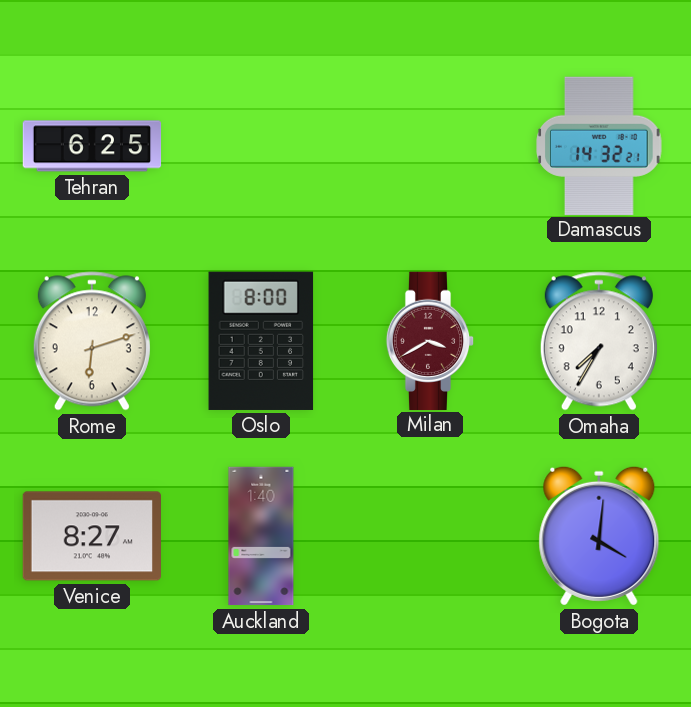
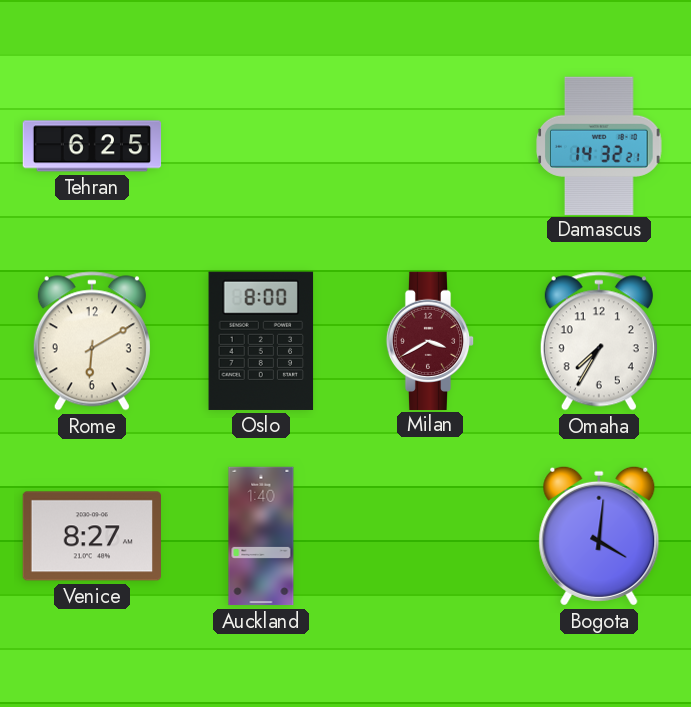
Rome: 6:12 -> 6:10 (92, 341)
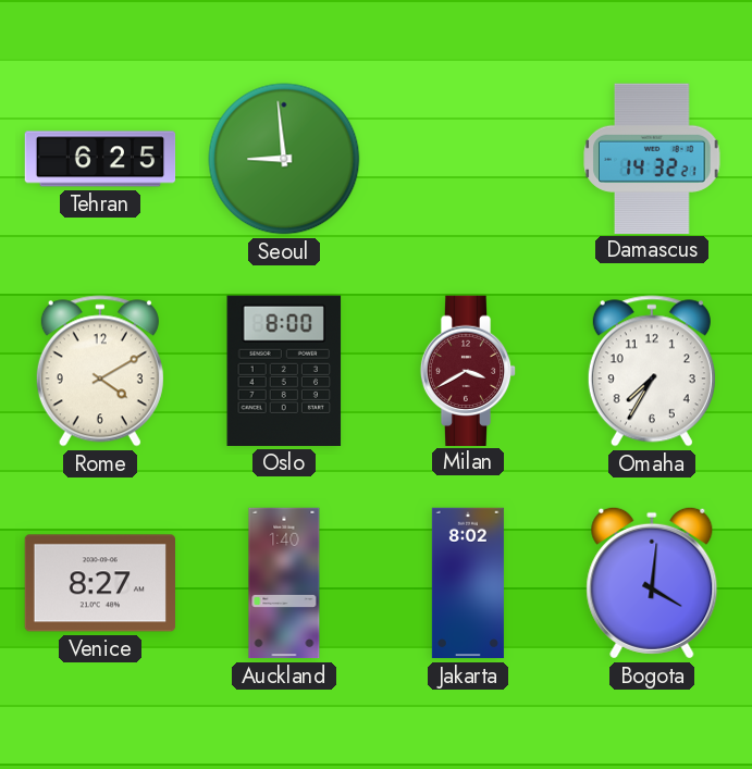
Seoul: none -> 8:59 (284, 159)
Rome: 6:10 -> 4:10 (100, 371)
Jakarta: none -> 8:02 (468, 583)
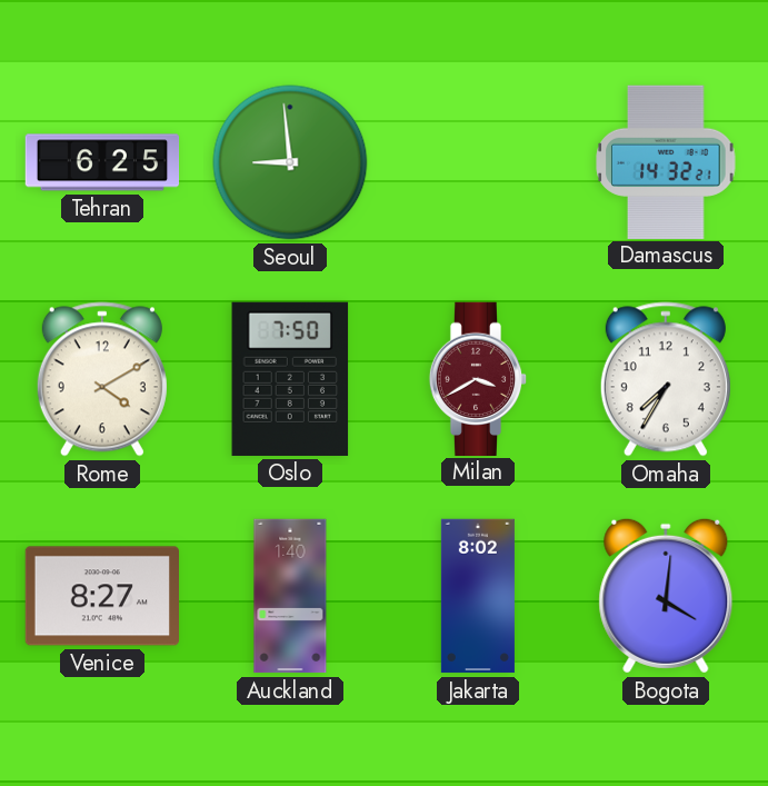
Oslo: 8:00 -> 7:50 (290, 379)
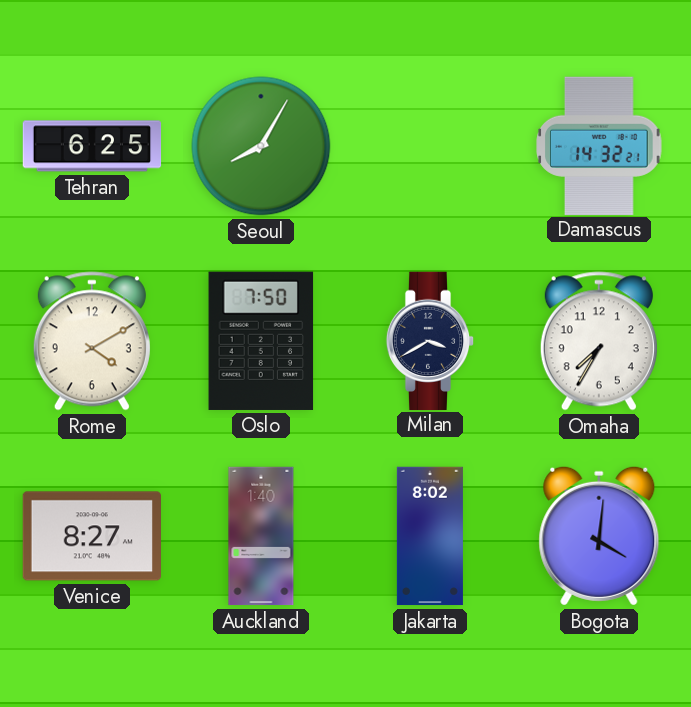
Seoul: 8:59 -> 8:05 (261, 146)
Milan dial: burgundy -> navy (430, 340)
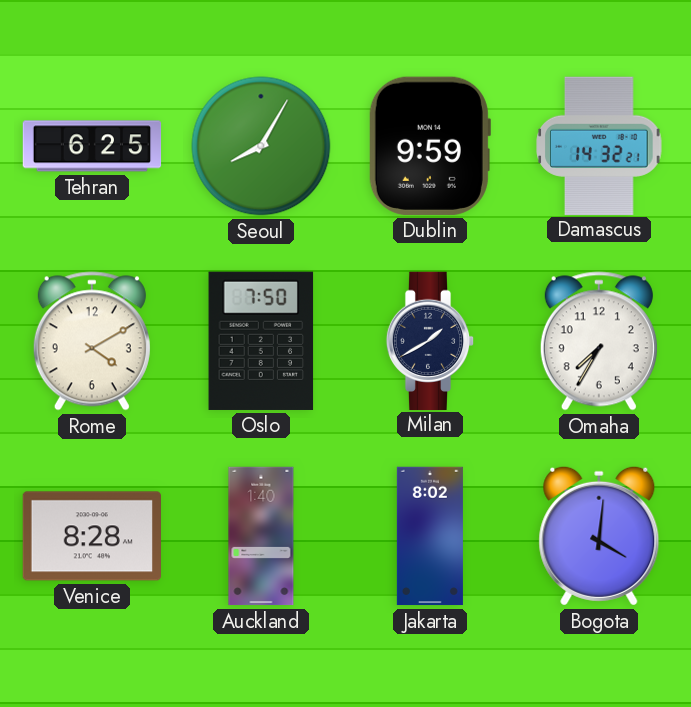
Dublin: none -> 9:59 (429, 146)
Milan: 3:40 -> 1:40 (430, 340)
Venice: 8:27 -> 8:28 (91, 536)
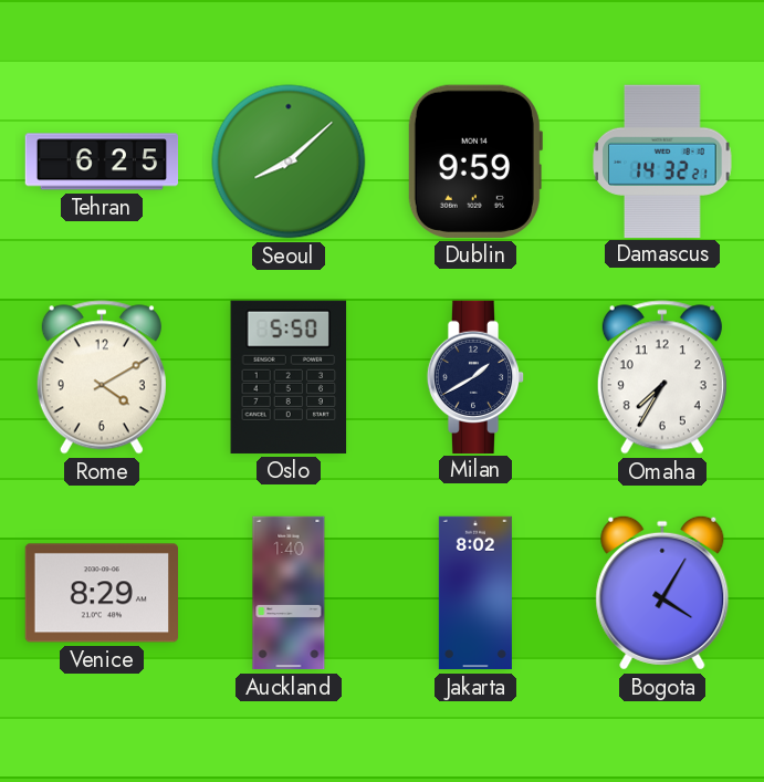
Seoul: 8:05 -> 8:08 (289, 161)
Oslo: 7:50 -> 5:50 (289, 377)
Venice: 8:28 -> 8:29 (101, 593)
Bogota: 4:01 -> 4:05 (662, 593)
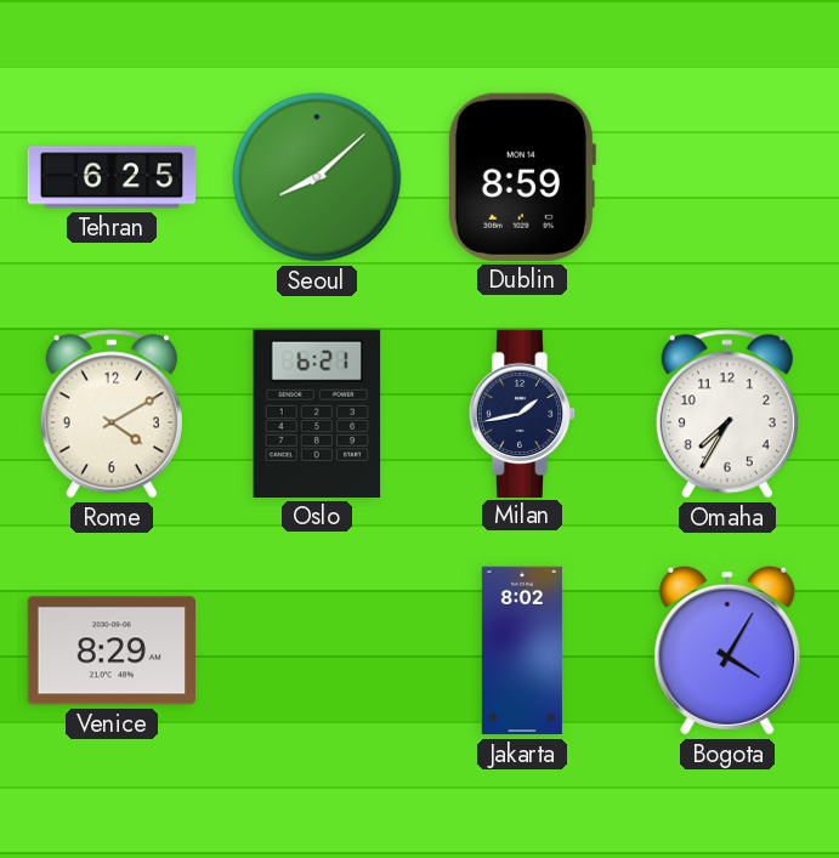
Dublin: 9:59 -> 8:59 (521, 177)
Damascus: 14:32 -> none (662, 160)
Oslo: 5:50 -> 6:21 (317, 414)
Milan: 1:40 -> 1:43 (522, 413)
Auckland: 1:40 -> none (289, 593)
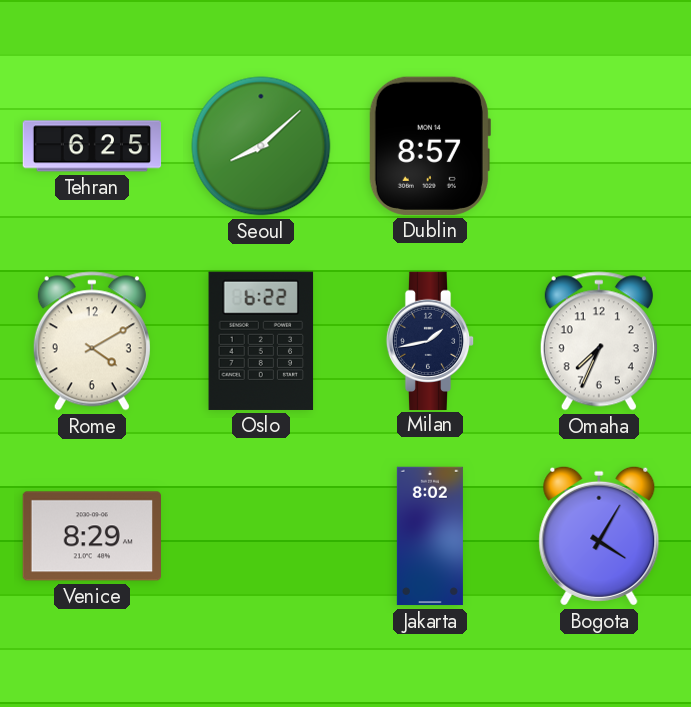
Dublin: 8:59 -> 8:57 (429, 146)
Oslo: 6:21 -> 6:22 (261, 341)
Omaha: 7:35 -> 7:34 (599, 341)
